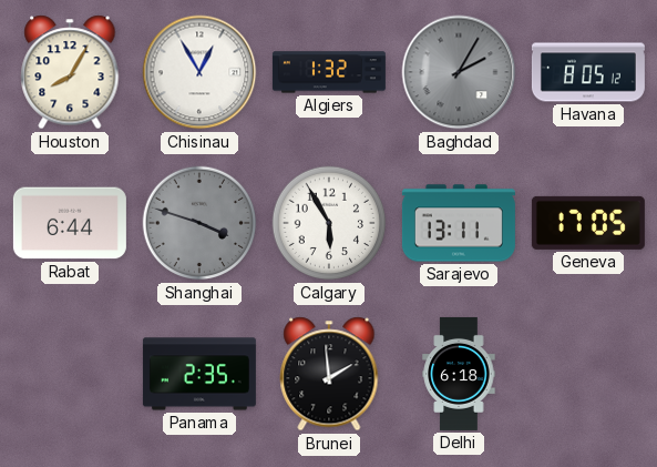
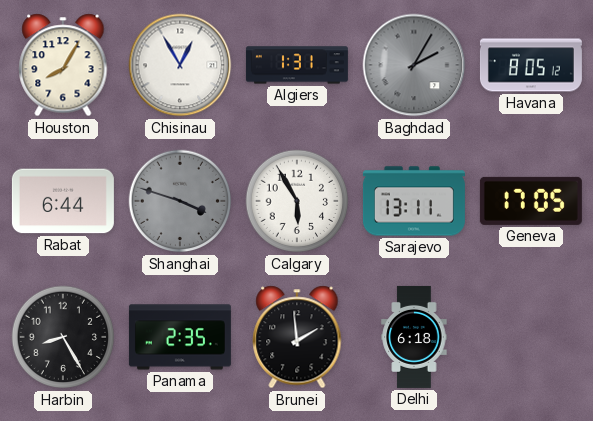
Algiers: 1:32 -> 1:31 (297, 65)
Harbin: none -> 8:25 (63, 337)
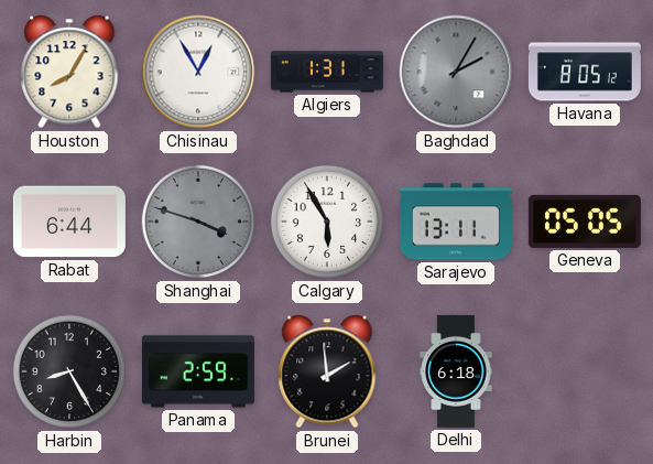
Geneva: 17:05 -> 05:05 (585, 222)
Panama: 2:35 -> 2:59 (198, 371)
